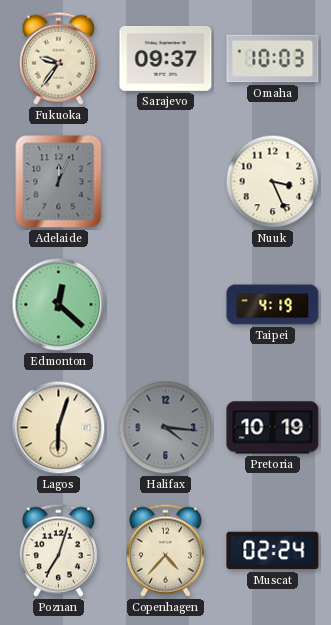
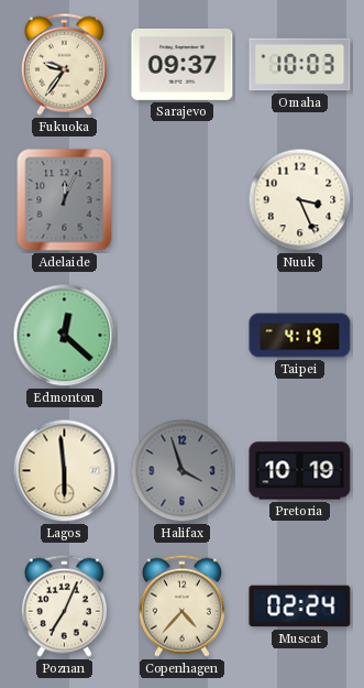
Lagos: 6:03 -> 5:59 (65, 471)
Halifax: 4:16 -> 3:57 (183, 471)
Poznan: 7:03 -> 7:04 (64, 605)
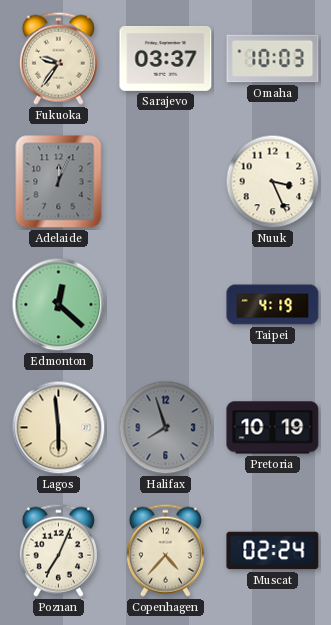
Sarajevo: 09:37 -> 03:37 (166, 58)
Halifax: 3:57 -> 7:57 (166, 428)
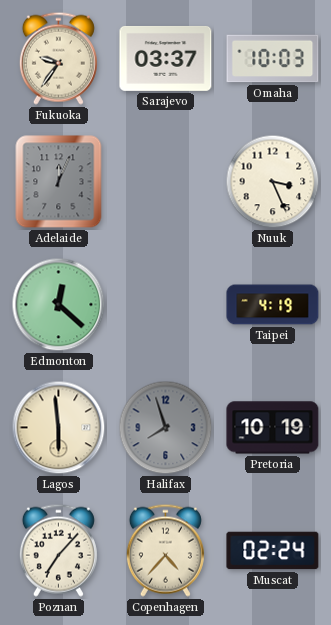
Poznan: 7:04 -> 7:07 (58, 550)
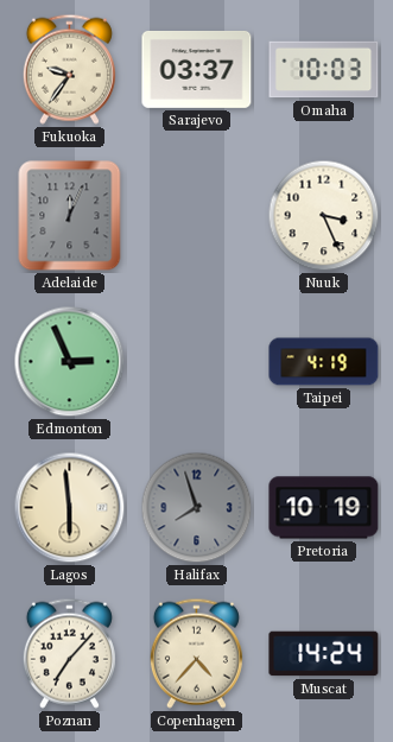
Edmonton: 12:22 -> 2:56 (70, 362)
Muscat: 02:24 -> 14:24 (324, 654)
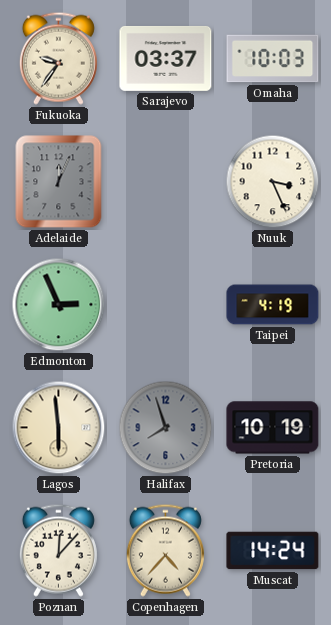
Poznan: 7:07 -> 12:07 (58, 550)
